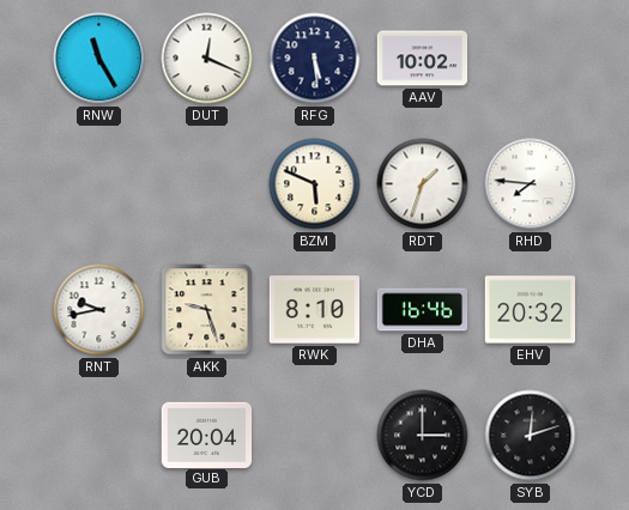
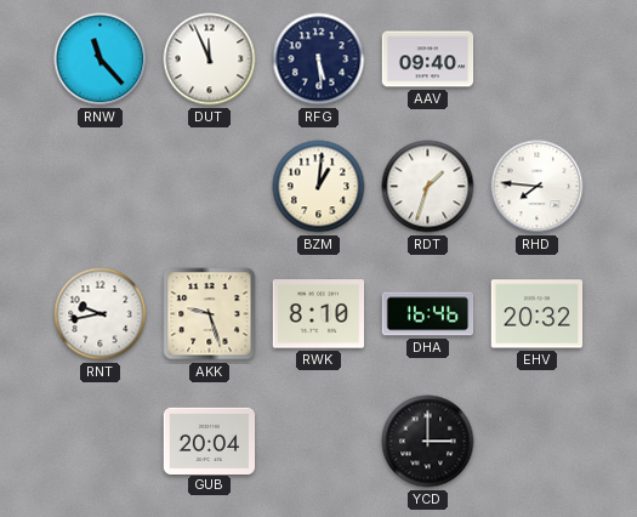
RNW: 11:25 -> 11:23 (101, 59)
DUT: 12:19 -> 11:56 (210, 59)
AAV: 10:02 -> 09:40 (428, 59)
BZM: 5:49 -> 1:01 (319, 187)
SYB: 12:12 -> none (531, 436)
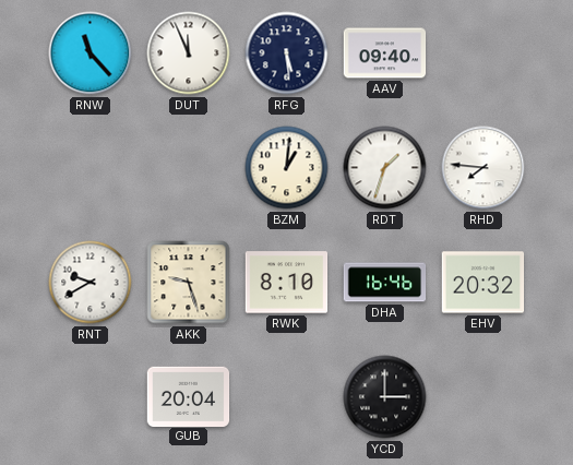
RNT: 9:43 -> 9:40 (91, 283)
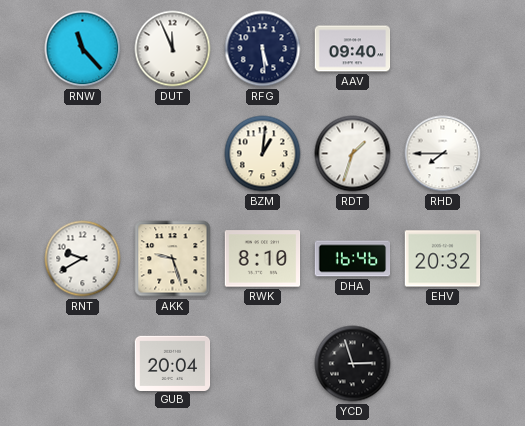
RHD: 7:46 -> 7:45 (443, 154)
YCD: 3:00 -> 2:57 (353, 364)
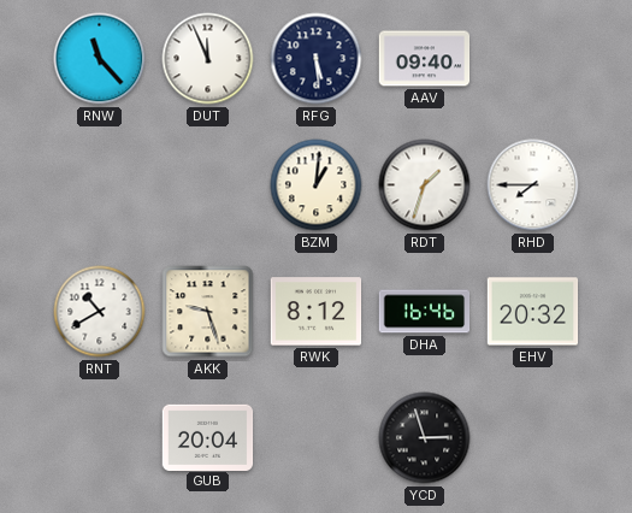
RNT: 9:40 -> 10:40 (100, 312)
RWK: 8:10 -> 8:12 (317, 312)
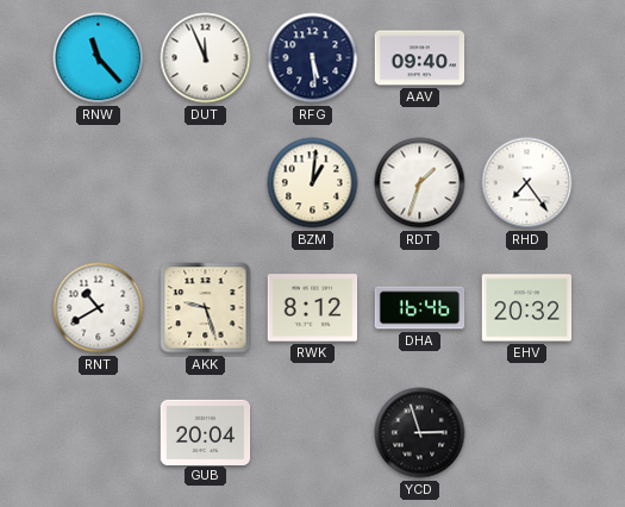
RHD: 7:45 -> 7:24 (527, 183)
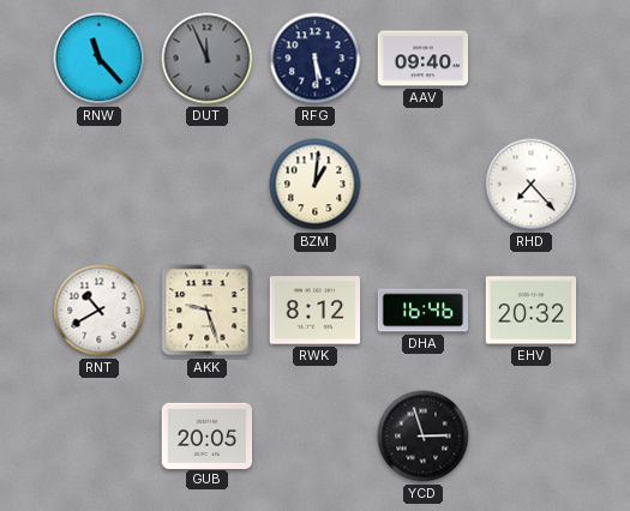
DUT dial: white -> grey (208, 59)
RDT: 1:33 -> none (420, 183)
RHD: 7:24 -> 7:23 (532, 185)
GUB: 20:04 -> 20:05 (208, 435)
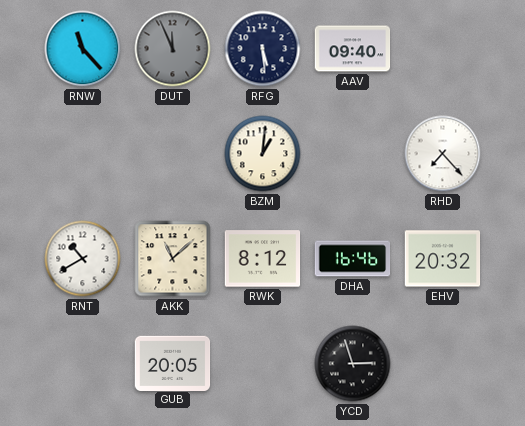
AKK: 9:27 -> 11:08 (173, 259)
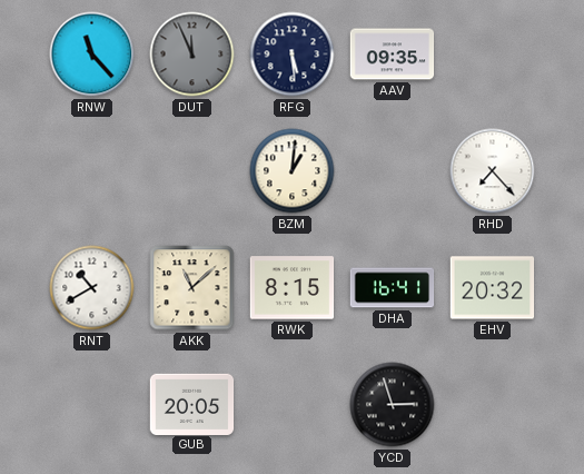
AAV: 09:40 -> 09:35 (393, 55)
RWK: 8:12 -> 8:15 (293, 288)
DHA: 16:46 -> 16:41 (393, 288)
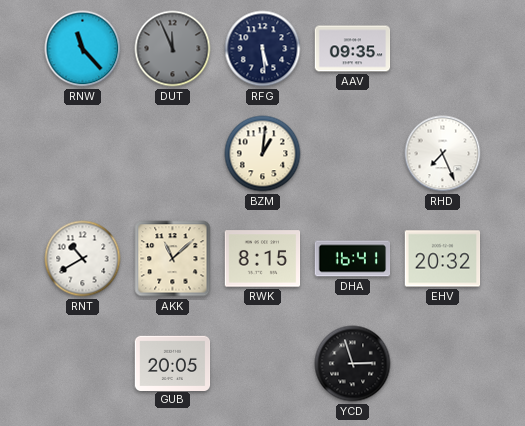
RHD: 7:23 -> 7:26 (443, 154)
